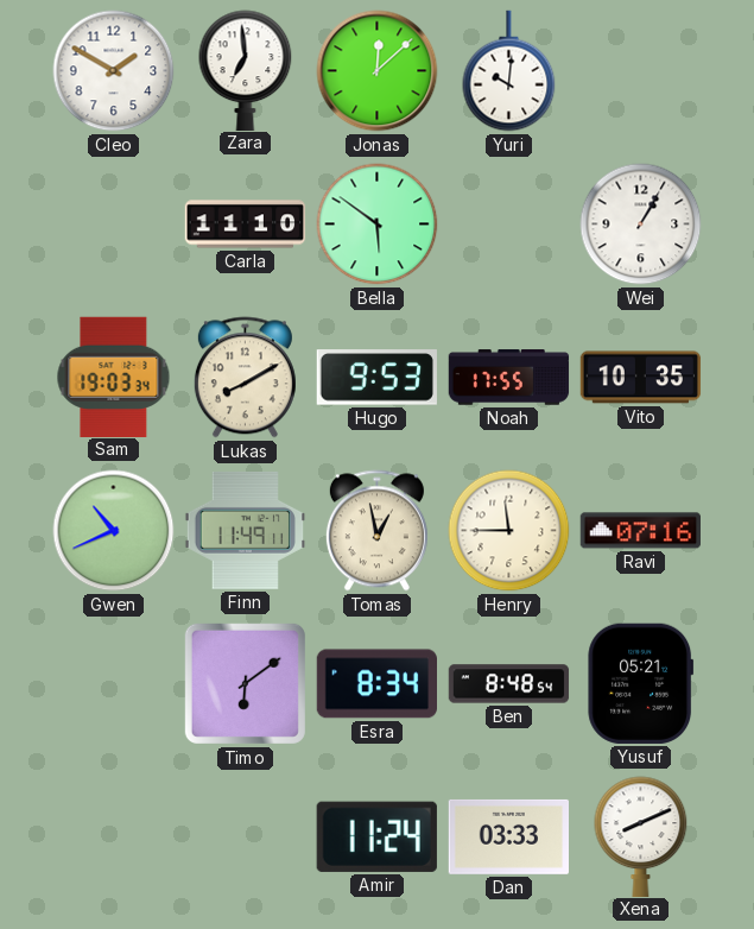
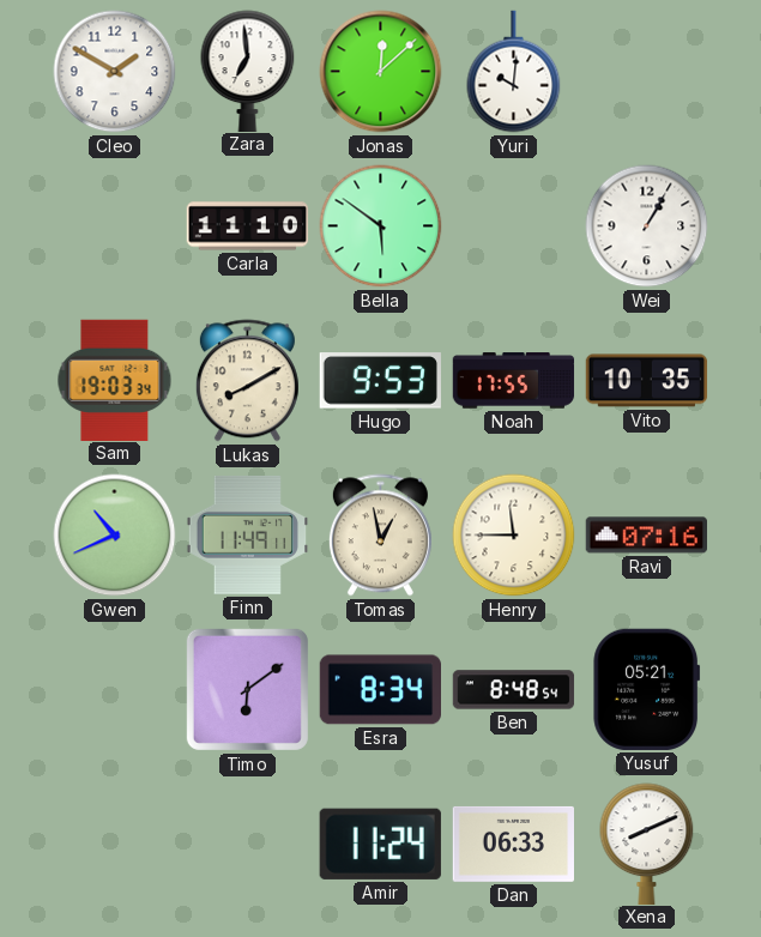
Dan: 03:33 -> 06:33 (513, 844)
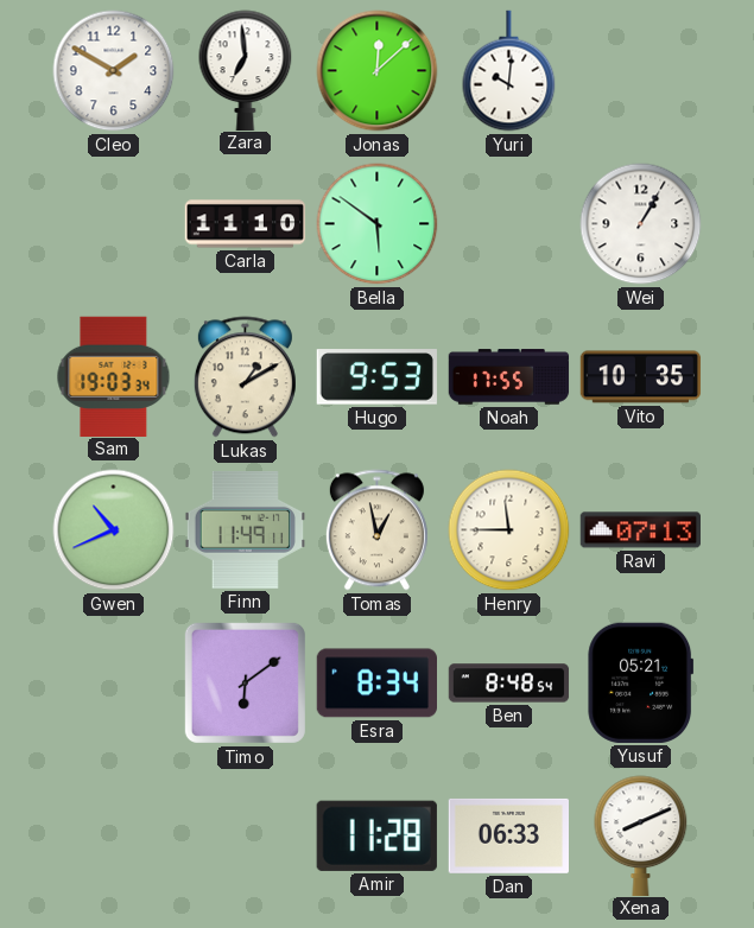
Lukas: 8:10 -> 1:10 (245, 377)
Ravi: 07:16 -> 07:13 (640, 530)
Amir: 11:24 -> 11:28 (376, 835)
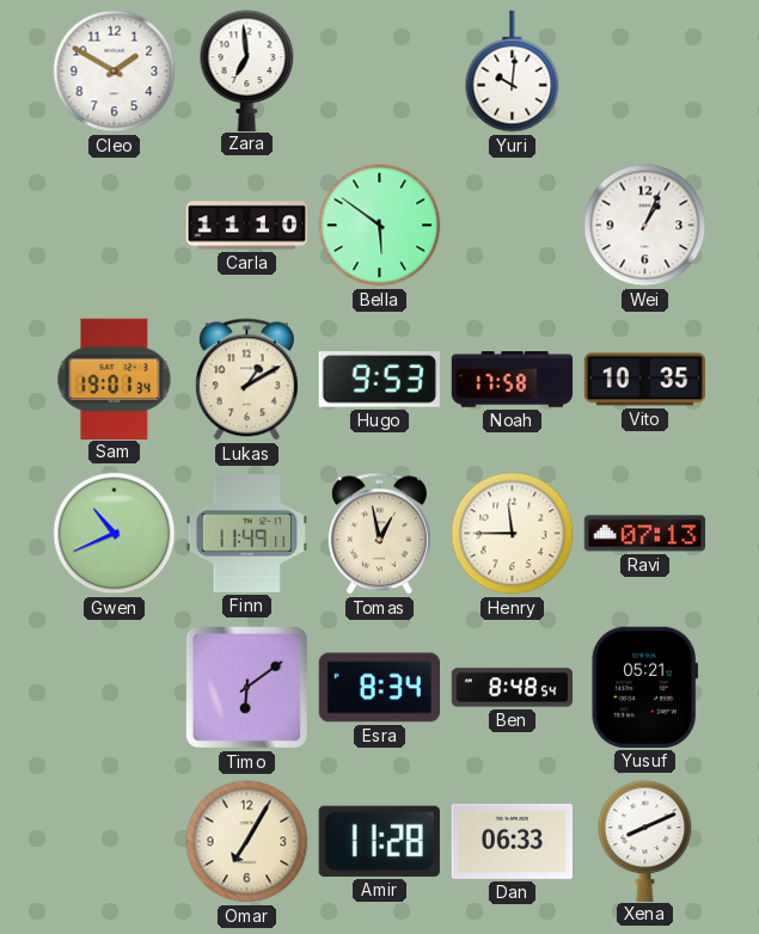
Jonas: 12:08 -> none (378, 71)
Wei: 1:05 -> 1:04 (645, 226)
Sam: 19:03 -> 19:01 (115, 379)
Noah: 17:55 -> 17:58 (513, 380)
Omar: none -> 7:05 (247, 842)
